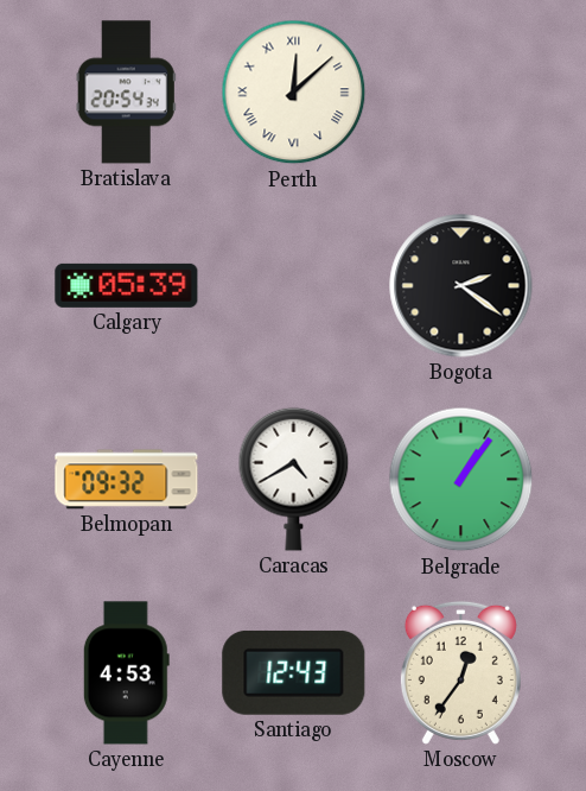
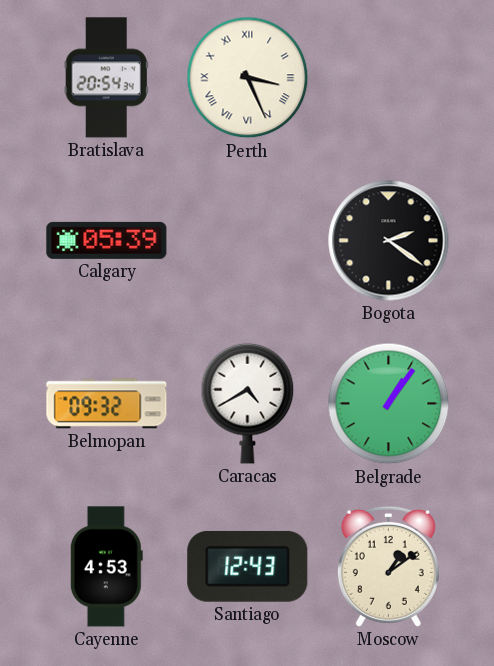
Perth: 12:08 -> 3:26 (248, 78)
Moscow: 12:36 -> 1:09 (388, 566)
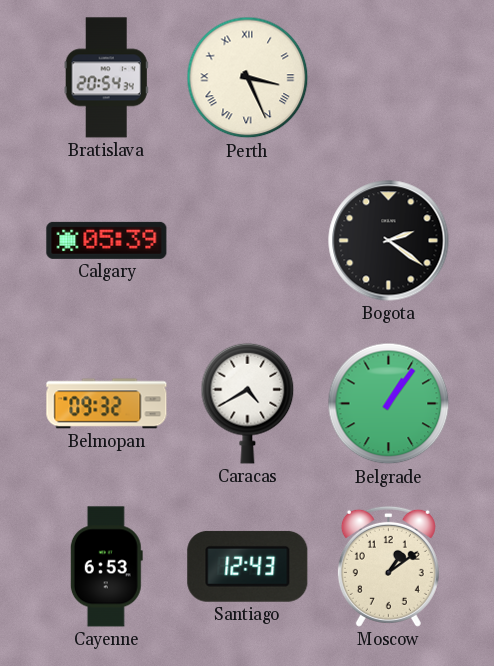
Cayenne: 4:53 -> 6:53 (106, 567)
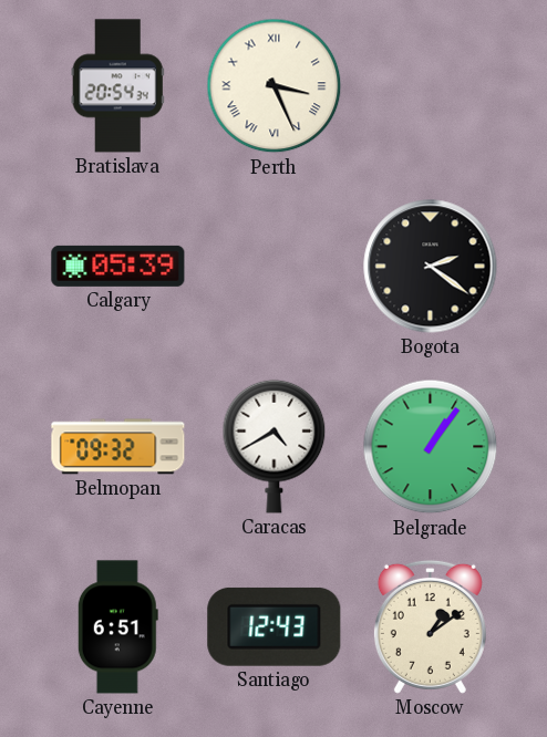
Cayenne: 6:53 -> 6:51 (117, 627)
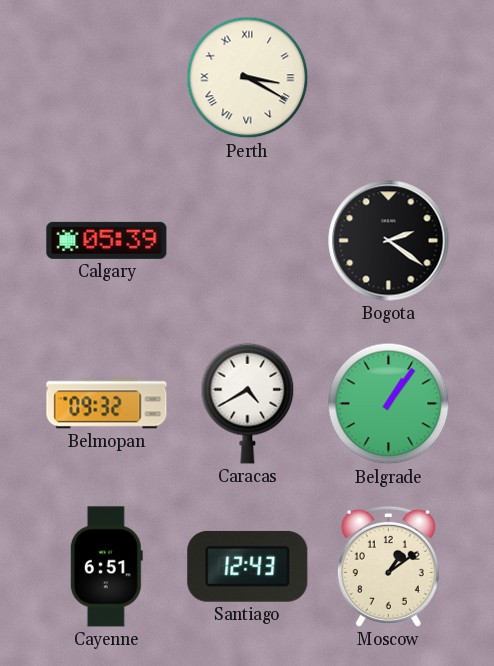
Bratislava: 20:54 -> none (117, 86)
Perth: 3:26 -> 3:20 (248, 78)
